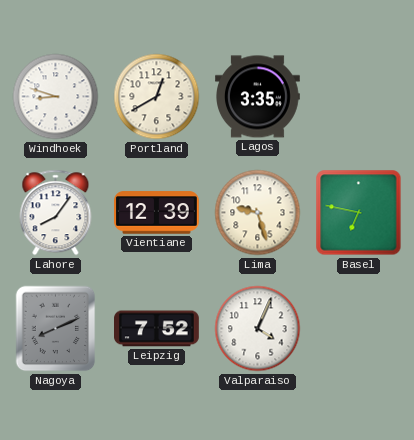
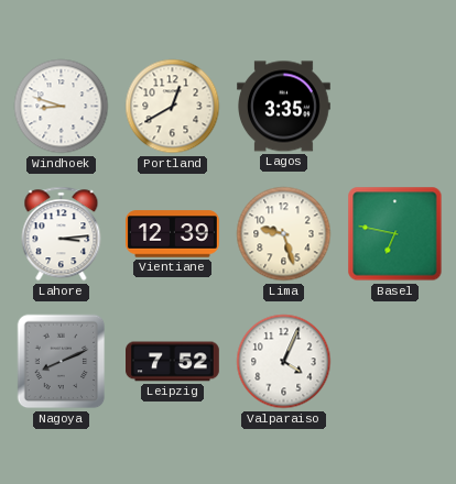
Lahore: 8:06 -> 3:14 (62, 234)
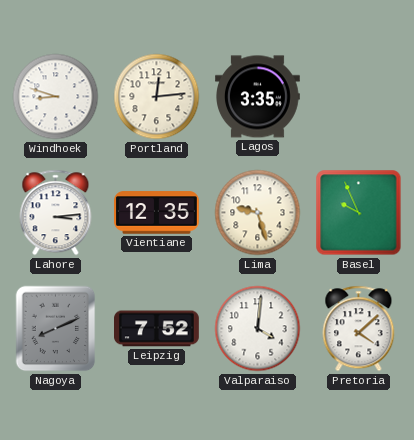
Portland: 12:40 -> 12:14 (157, 97)
Vientiane: 12:39 -> 12:35 (157, 213)
Basel: 6:47 -> 9:56 (359, 213)
Valparaiso: 4:04 -> 4:01 (258, 329)
Pretoria: none -> 4:08 (359, 329)
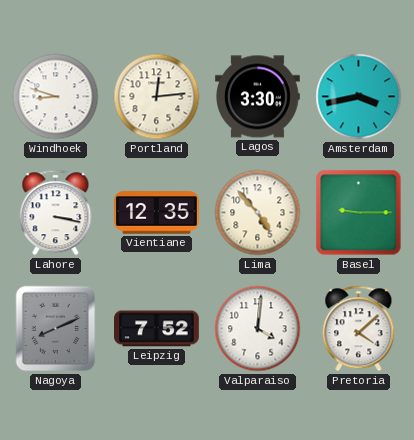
Lagos: 3:35 -> 3:30 (258, 97)
Amsterdam: none -> 3:43 (359, 97)
Lahore: 3:14 -> 3:17 (56, 213)
Lima: 9:27 -> 4:53 (258, 213)
Basel: 9:56 -> 9:15 (359, 213)
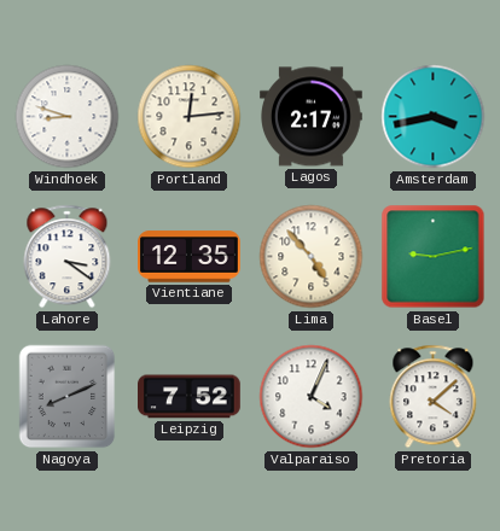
Lagos: 3:30 -> 2:17 (312, 117)
Lahore: 3:17 -> 3:21 (68, 257)
Basel: 9:15 -> 9:13 (434, 257)
Valparaiso: 4:01 -> 4:04 (312, 397)
